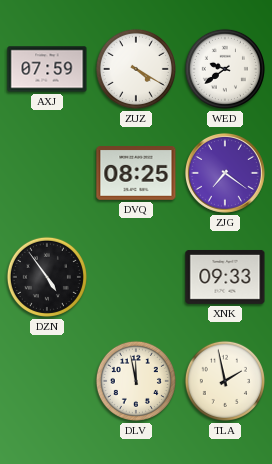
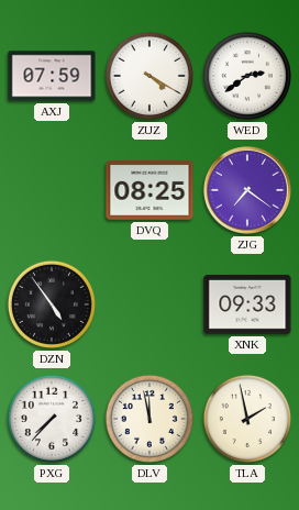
WED: 9:39 -> 2:39 (247, 76)
PXG: none -> 7:37 (52, 419)
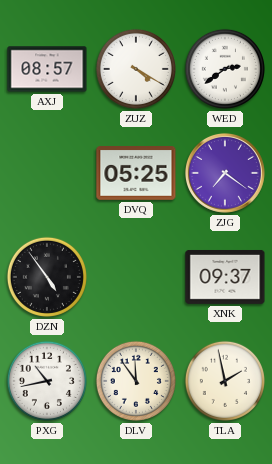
AXJ: 07:59 -> 08:57 (47, 69)
DVQ: 08:25 -> 05:25 (136, 174)
XNK: 09:33 -> 09:37 (225, 277)
PXG: 7:37 -> 10:43 (47, 381)
DLV: 11:58 -> 11:54 (136, 381)
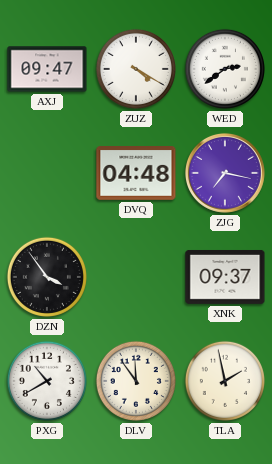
AXJ: 08:57 -> 09:47 (47, 69)
DVQ: 05:25 -> 04:48 (136, 174)
ZJG: 7:21 -> 7:17 (225, 173)
DZN: 4:54 -> 3:54 (47, 277)
PXG: 10:43 -> 10:40 (47, 381)
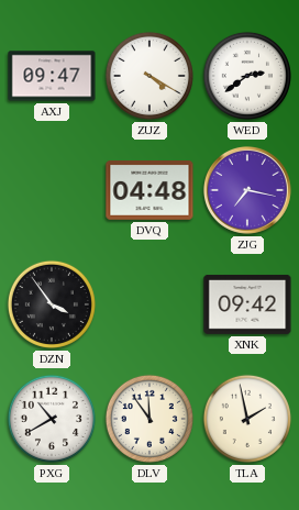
XNK: 09:37 -> 09:42 (247, 304)
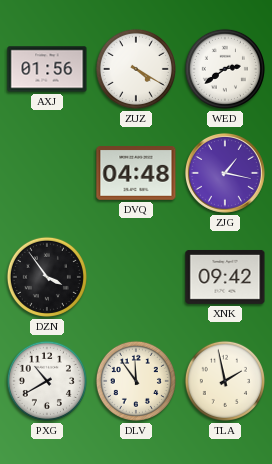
AXJ: 09:47 -> 01:56 (47, 69)
ZJG: 7:17 -> 1:17 (225, 173)
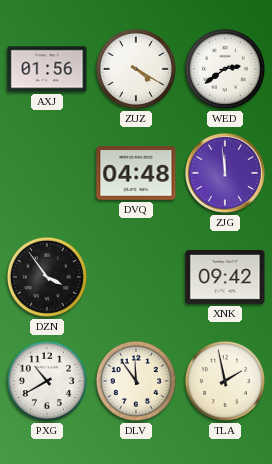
ZJG: 1:17 -> 11:59 (225, 173)
